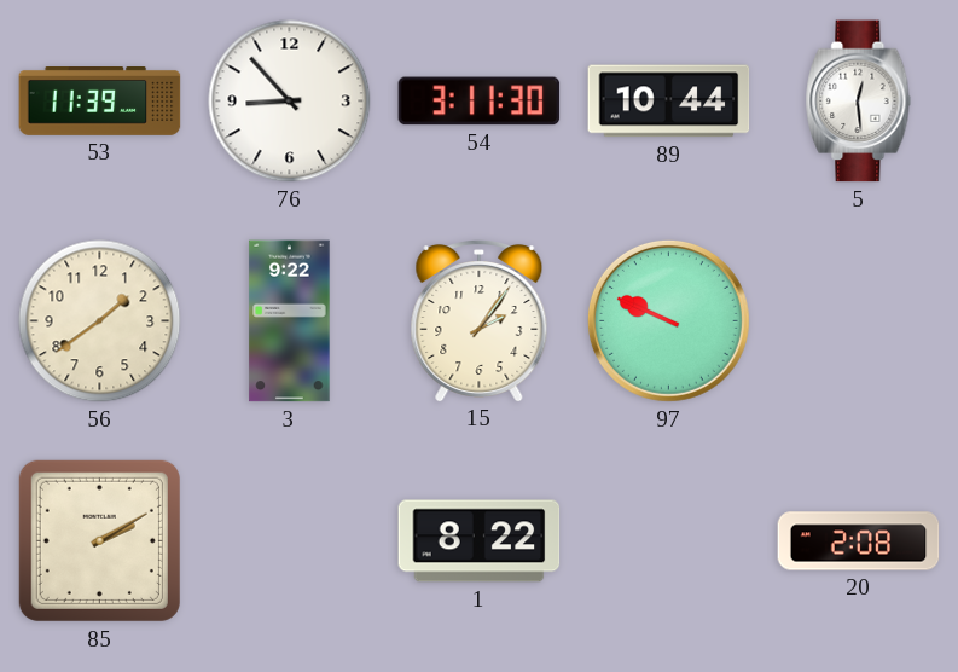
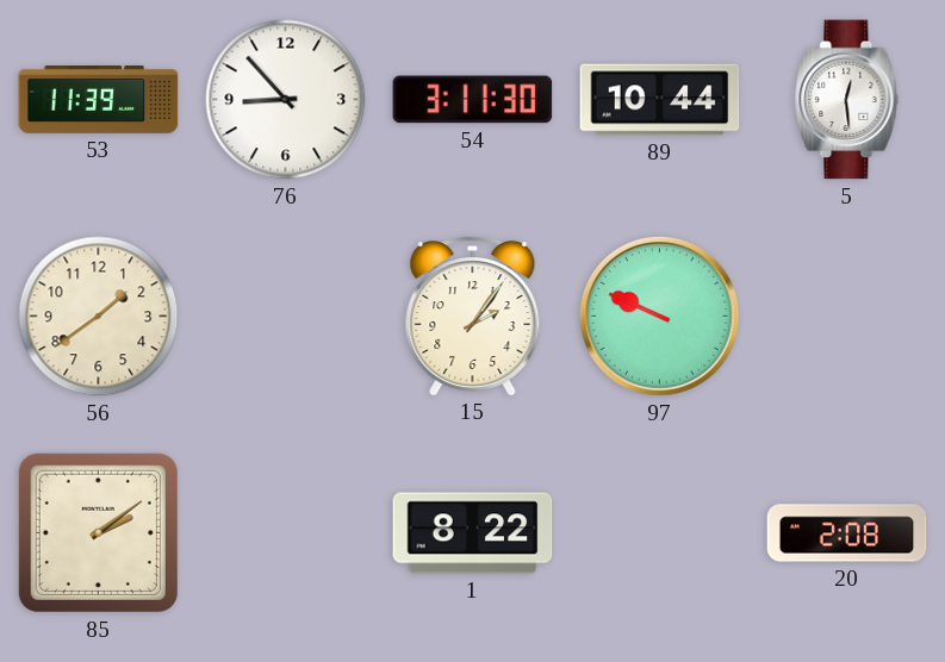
3: 9:22 -> none (290, 321)
85: 2:10 -> 2:09 (98, 532)
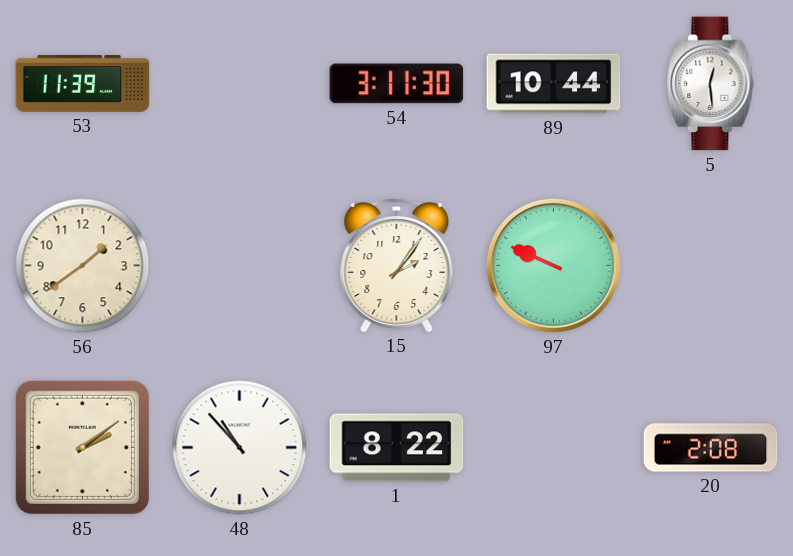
76: 8:53 -> none (286, 100)
48: none -> 10:53 (240, 448)
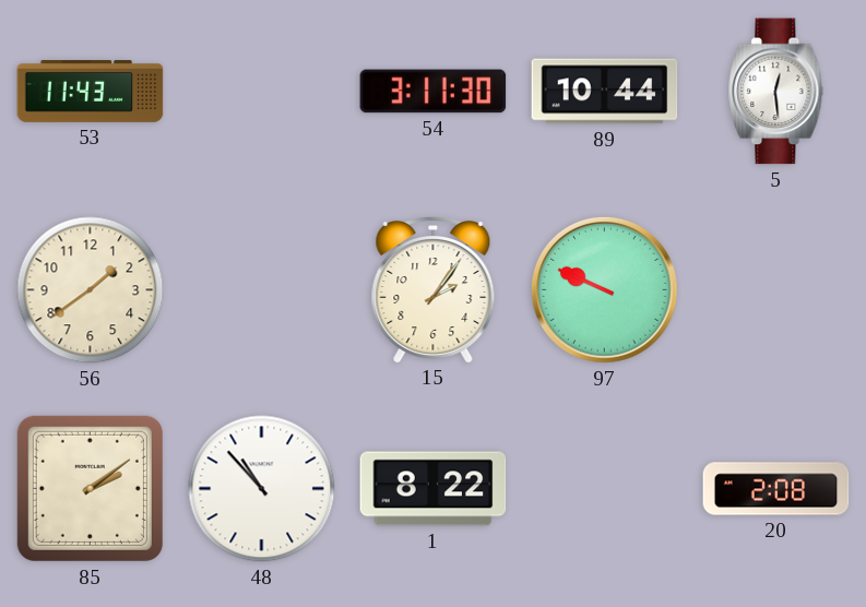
53: 11:39 -> 11:43 (91, 92)
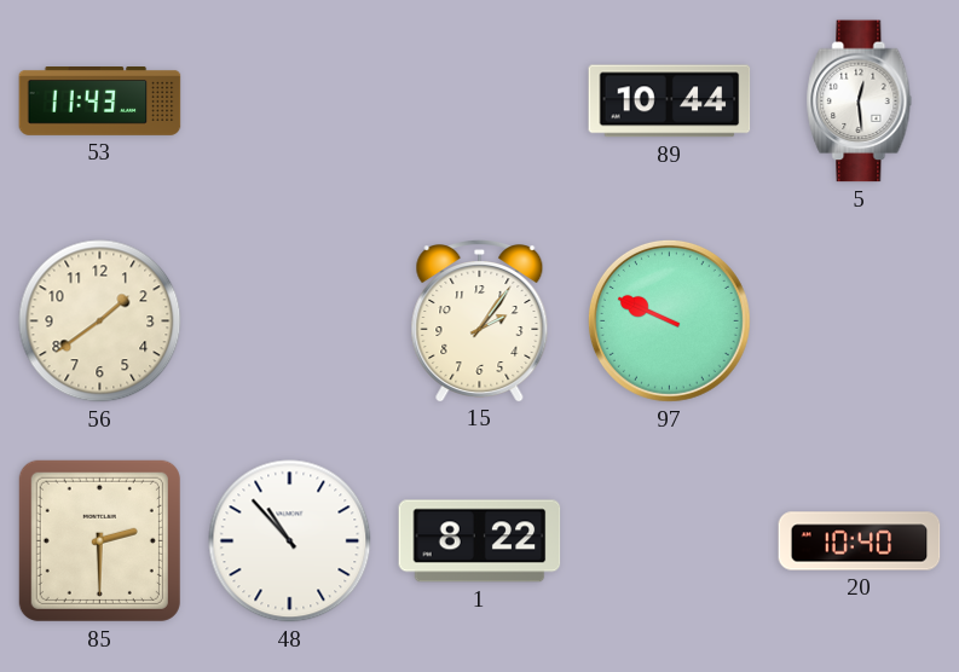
54: 3:11 -> none (434, 92)
85: 2:09 -> 2:30 (99, 540)
20: 2:08 -> 10:40 (860, 541)
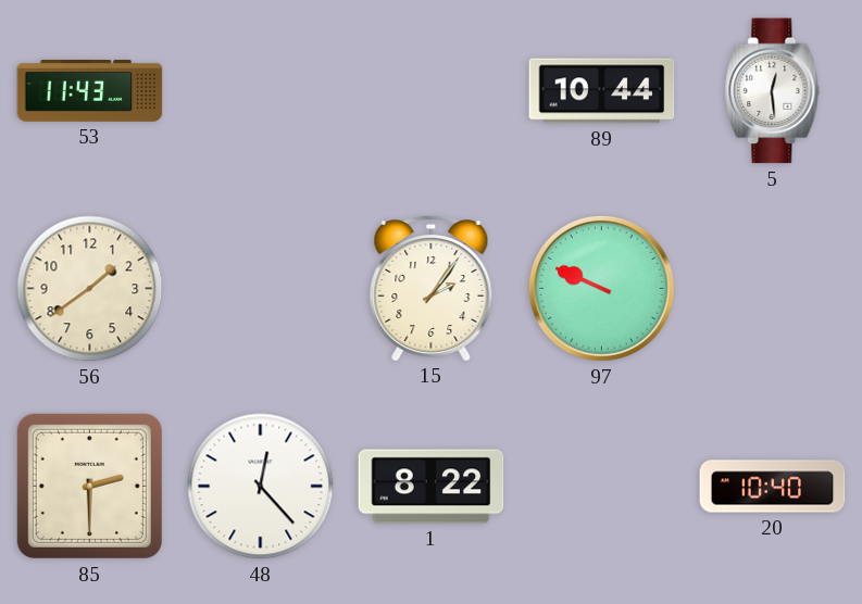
48: 10:53 -> 12:23 (261, 487)
